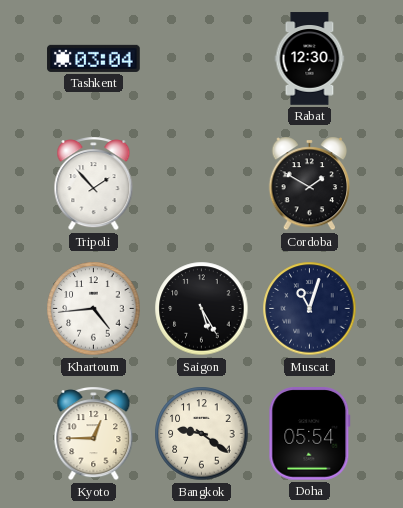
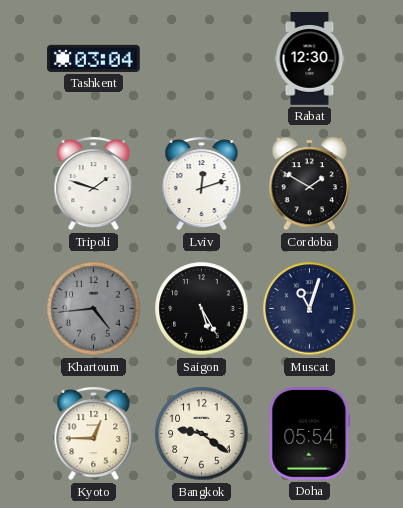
Tripoli: 1:53 -> 1:48 (94, 184)
Lviv: none -> 12:12 (202, 184)
Khartoum dial: white -> grey (94, 309)
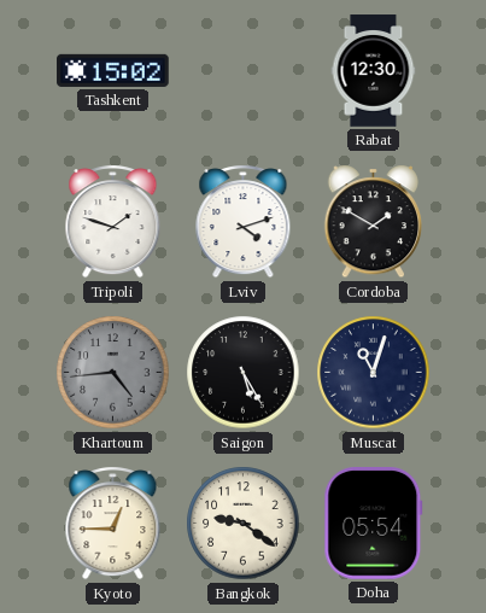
Tashkent: 03:04 -> 15:02 (113, 70)
Lviv: 12:12 -> 4:12 (244, 222)
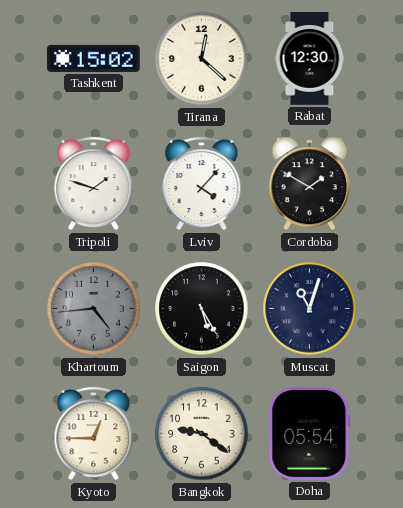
Tirana: none -> 12:22 (202, 59)
Lviv: 4:12 -> 4:07 (202, 184)
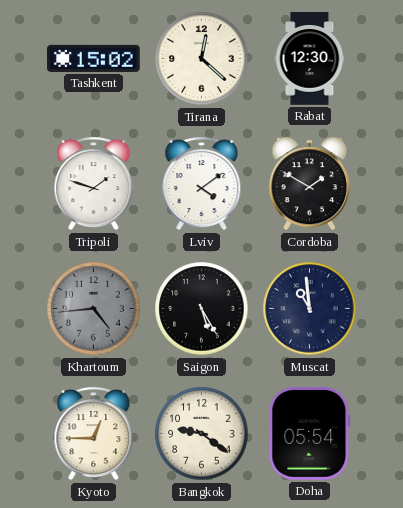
Lviv: 4:07 -> 4:09 (202, 184)
Muscat: 11:03 -> 10:59 (310, 309)
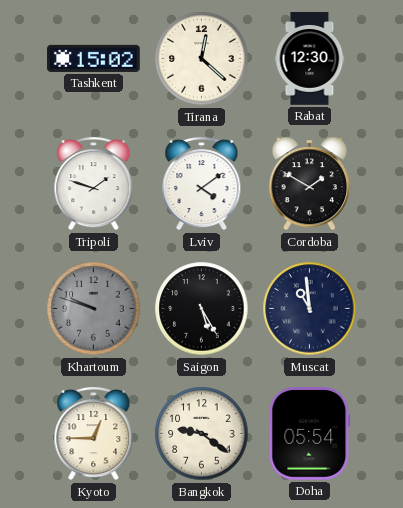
Khartoum: 4:44 -> 9:48 (94, 309)
